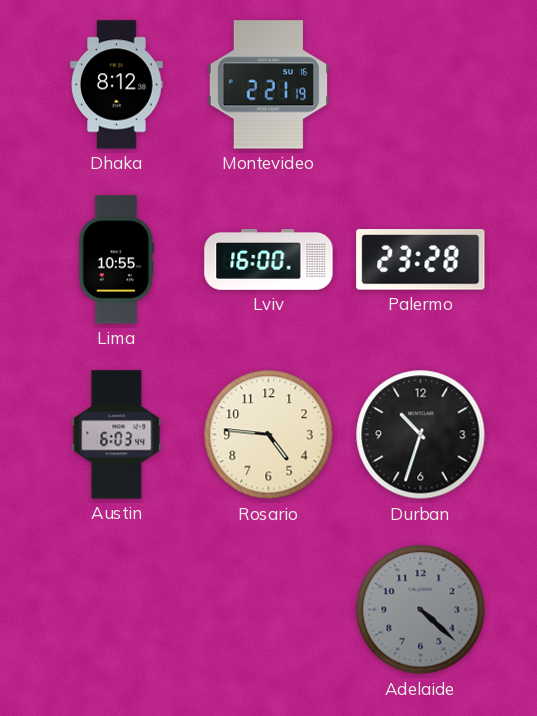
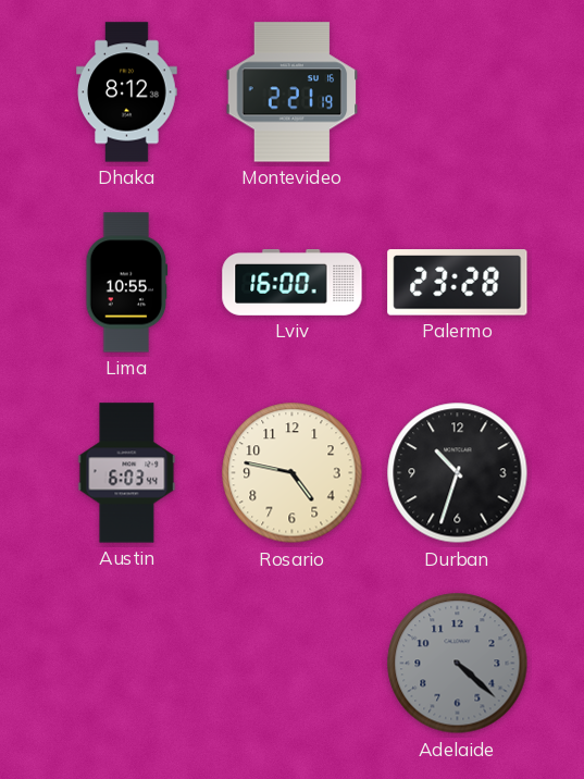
Rosario: 4:46 -> 4:47 (293, 473)
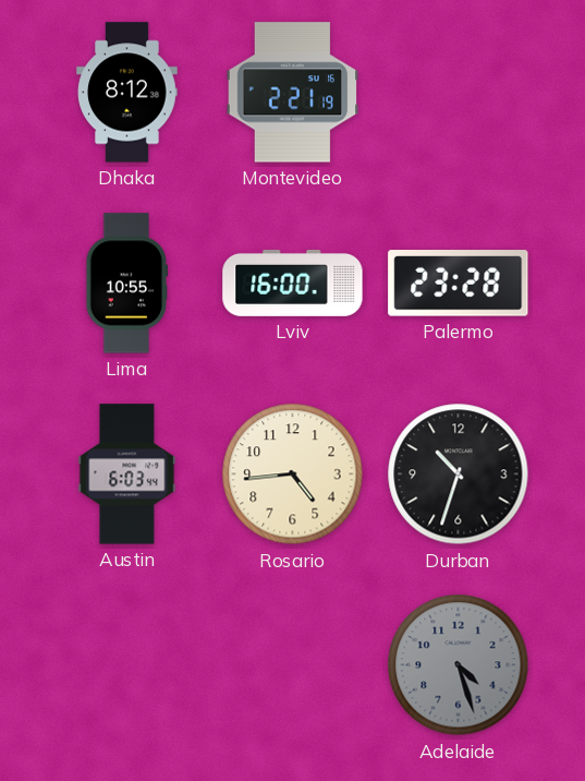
Rosario: 4:47 -> 4:44 (293, 474)
Adelaide: 4:22 -> 4:27 (459, 665)
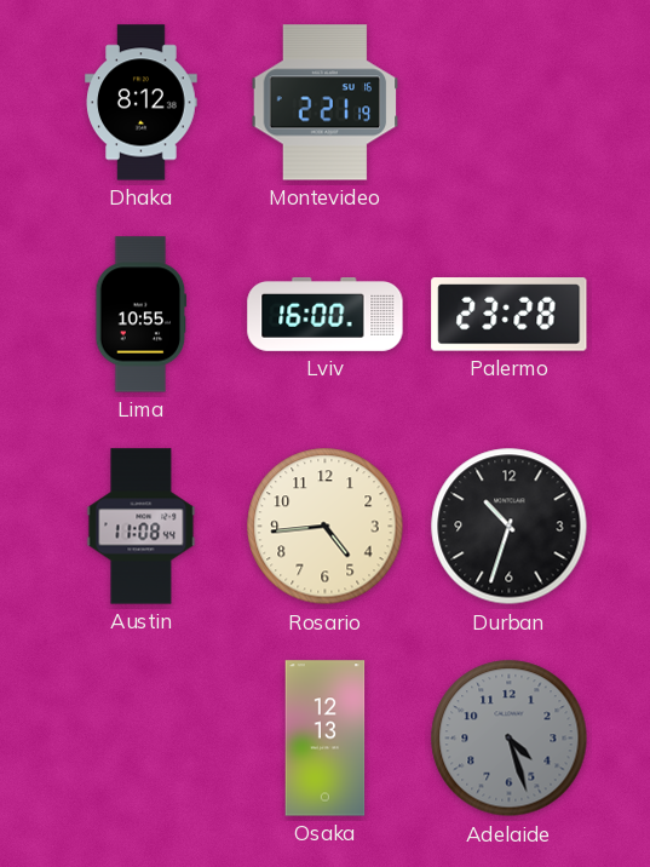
Austin: 6:03 -> 11:08 (142, 527)
Osaka: none -> 12:13 (326, 739)
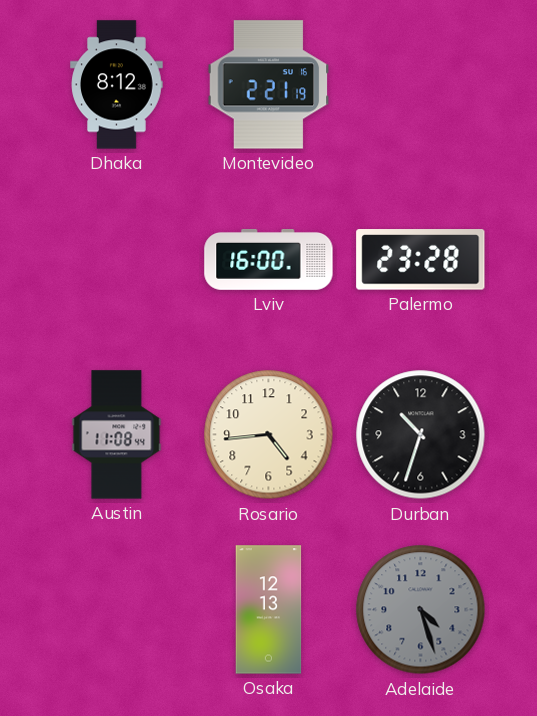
Lima: 10:55 -> none (142, 315)
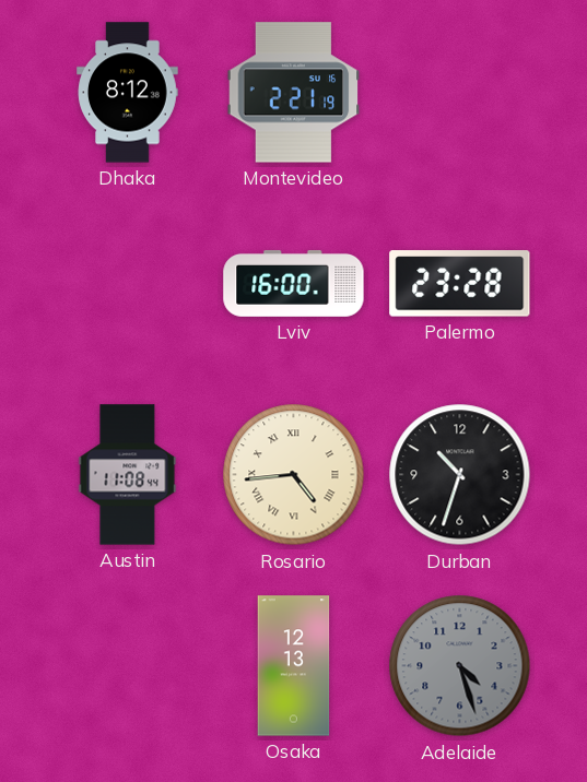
Rosario numerals: Arabic -> Roman (294, 475)
